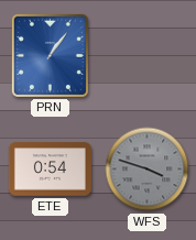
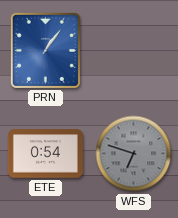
WFS: 3:48 -> 6:48 (134, 154)
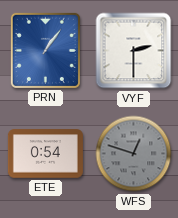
VYF: none -> 2:30 (134, 51)
WFS: 6:48 -> 12:48 (134, 154)
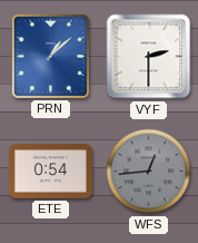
PRN: 1:06 -> 1:08 (50, 56)
WFS: 12:48 -> 12:44 (149, 172)
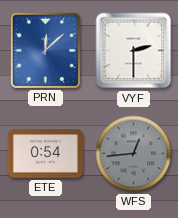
PRN: 1:08 -> 12:08 (45, 50)
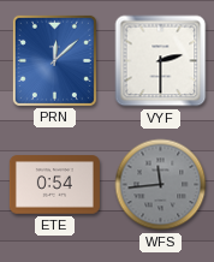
WFS: 12:44 -> 11:44 (161, 185)
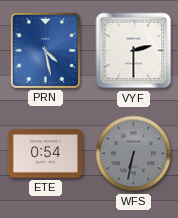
PRN: 12:08 -> 4:28 (45, 50)
WFS: 11:44 -> 6:32 (134, 154)
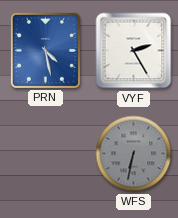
VYF: 2:30 -> 2:25 (134, 51)
ETE: 0:54 -> none (45, 154)
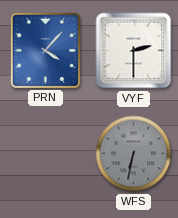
PRN: 4:28 -> 4:07 (45, 50)
VYF: 2:25 -> 2:30 (134, 51)
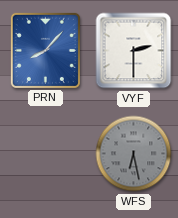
PRN: 4:07 -> 8:07 (45, 50)
WFS: 6:32 -> 6:28 (134, 154)
